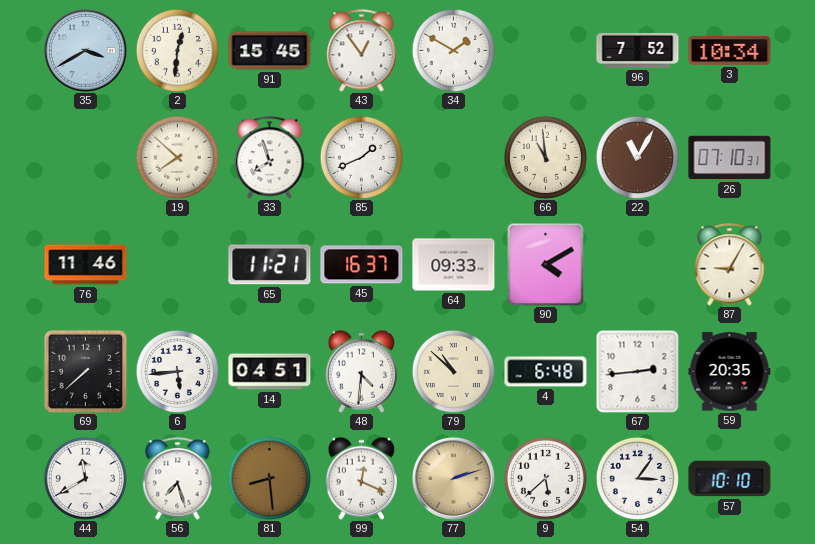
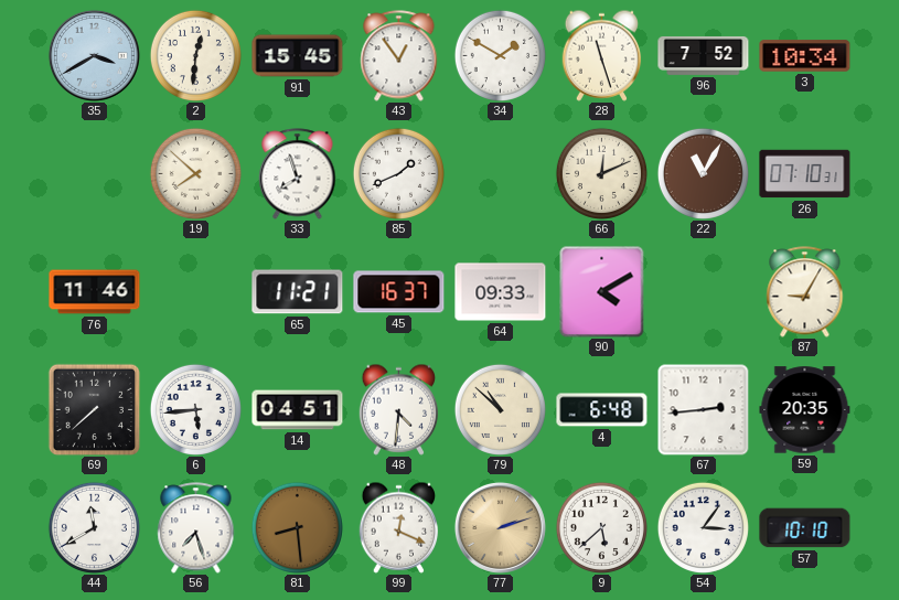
28: none -> 11:27 (602, 55)
66: 10:59 -> 12:11 (601, 173)
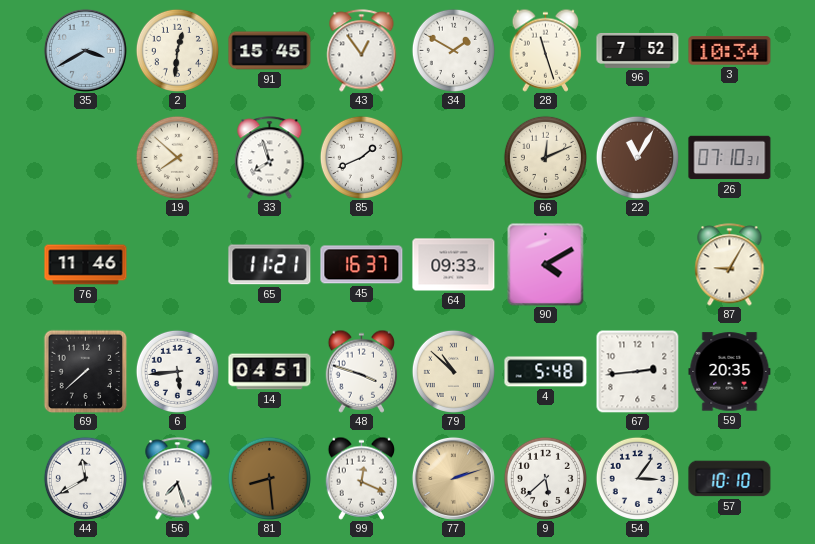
48: 4:31 -> 3:48 (362, 371)
4: 6:48 -> 5:48 (546, 372)
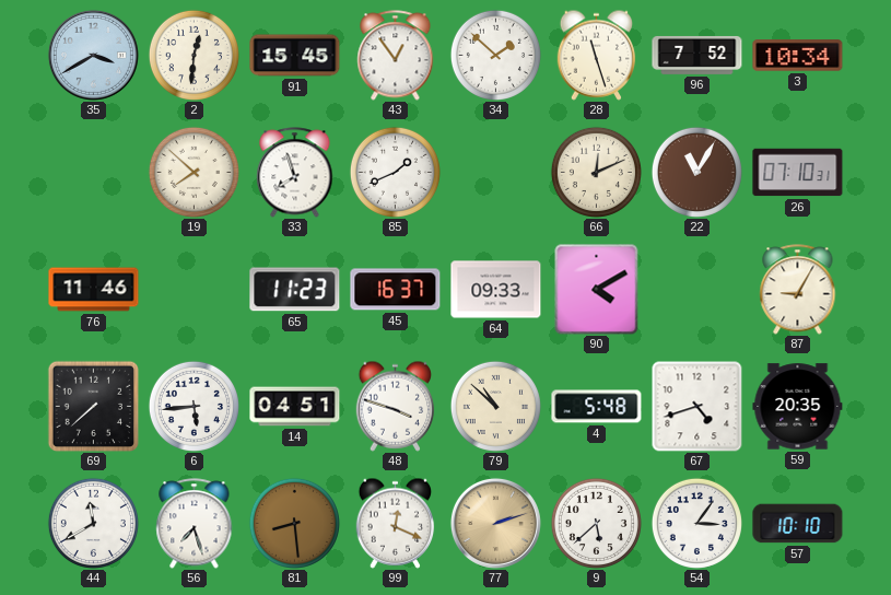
34: 1:50 -> 1:52 (495, 55)
65: 11:21 -> 11:23 (295, 290)
67: 2:44 -> 4:42 (696, 407)
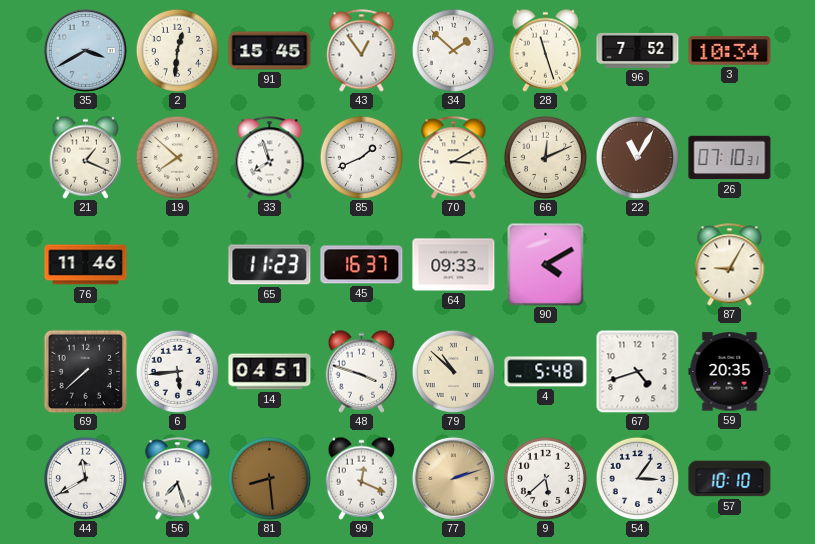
21: none -> 1:19 (86, 157)
70: none -> 3:10 (454, 158)
